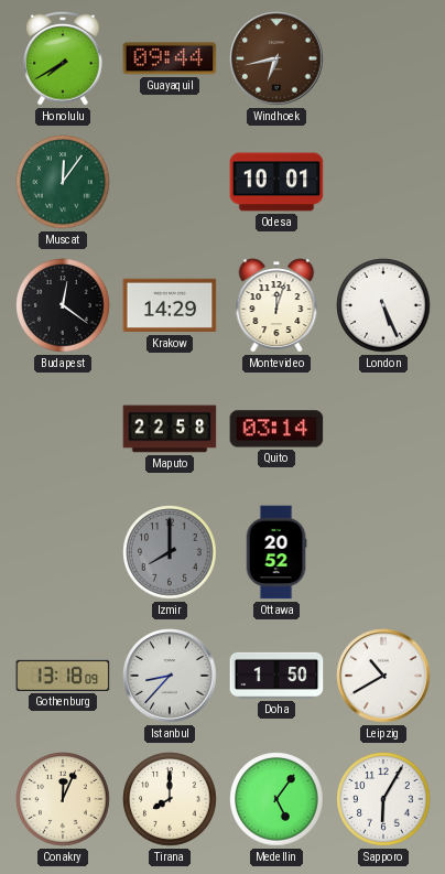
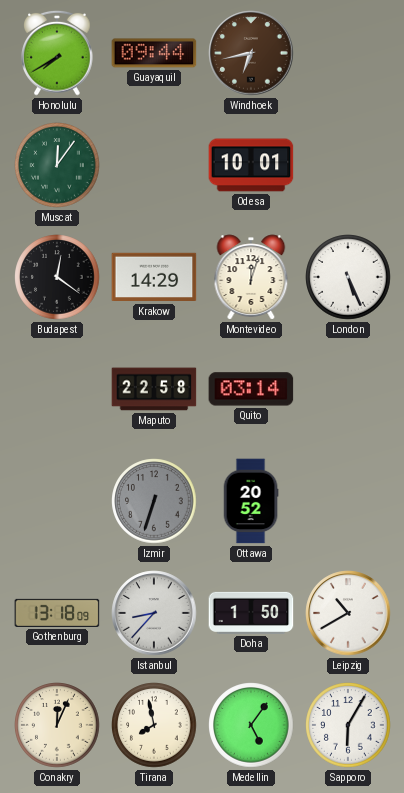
Izmir: 8:00 -> 6:33 (154, 501)
Tirana: 8:00 -> 7:58 (154, 725)
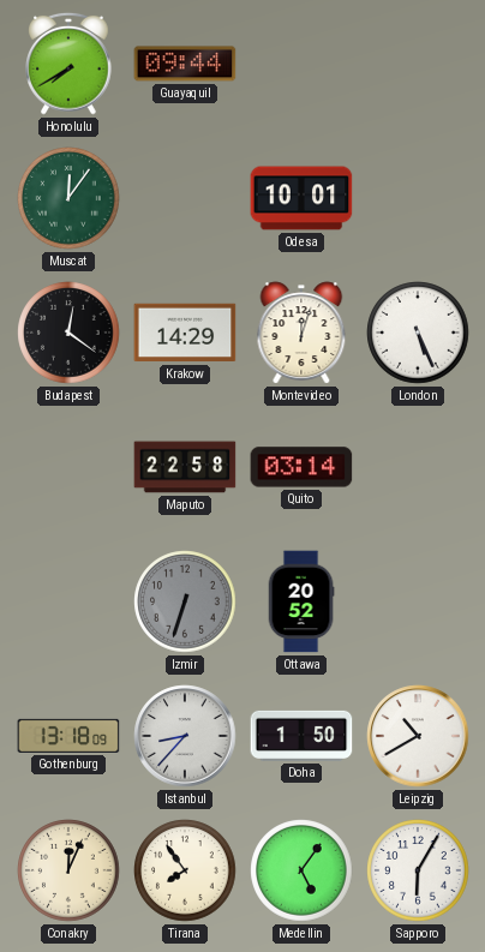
Windhoek: 6:43 -> none (251, 53)
Tirana: 7:58 -> 7:54 (185, 870)
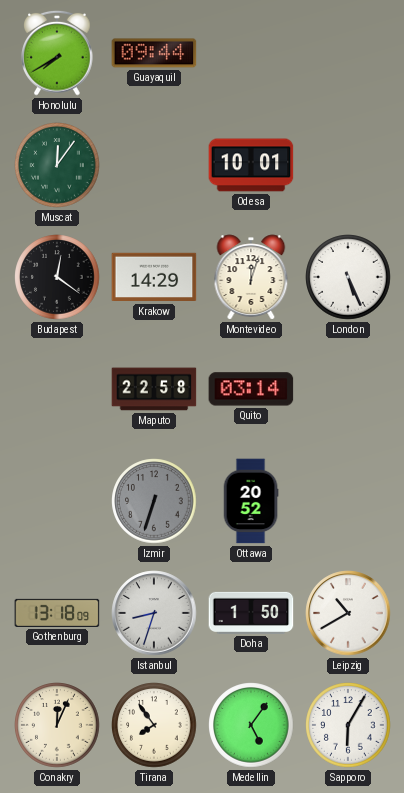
Istanbul: 8:37 -> 8:33 (154, 613)
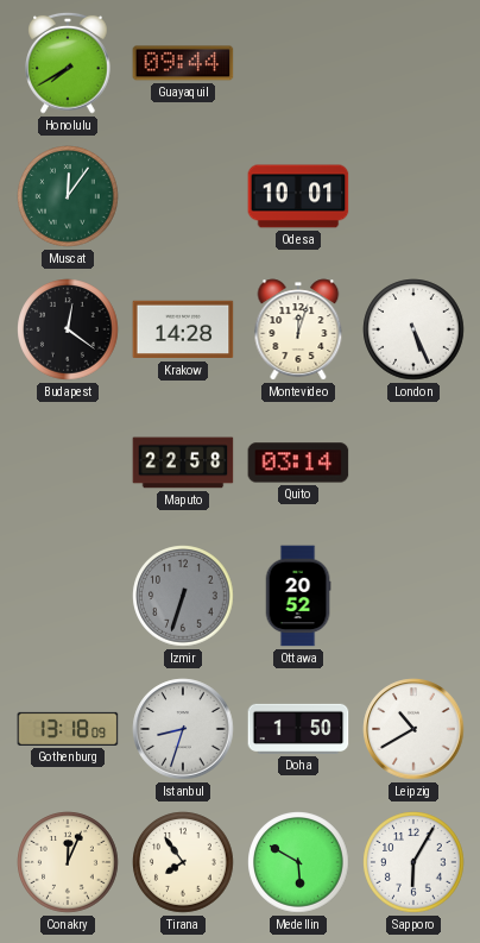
Krakow: 14:29 -> 14:28 (183, 329)
Medellin: 5:06 -> 5:50 (298, 862)
